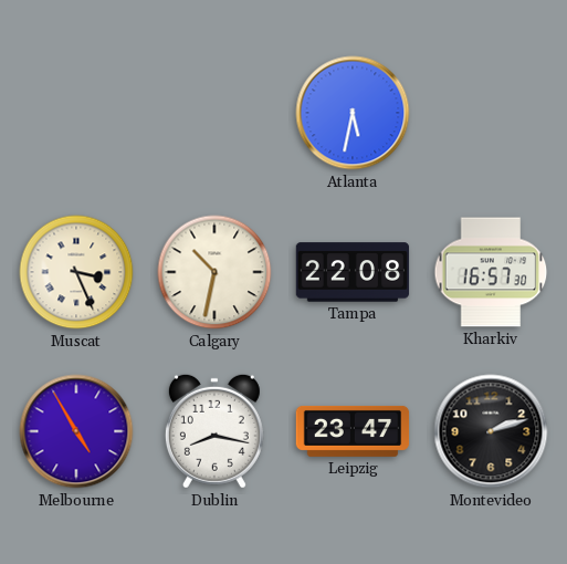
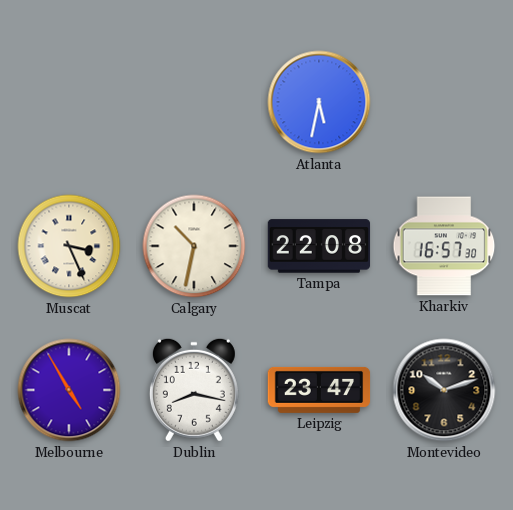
Montevideo: 2:12 -> 10:12 (444, 390)
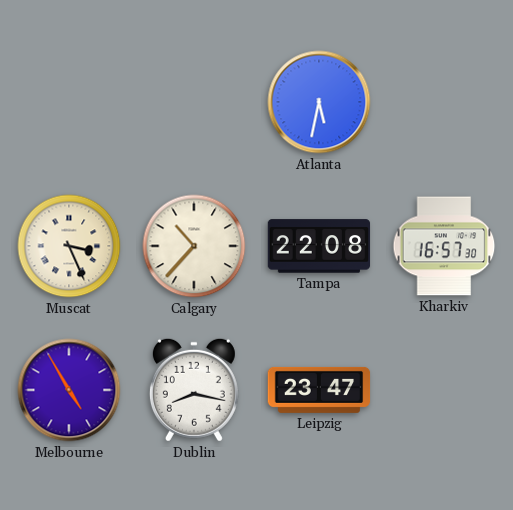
Calgary: 10:32 -> 10:37 (194, 246)
Montevideo: 10:12 -> none (444, 390)
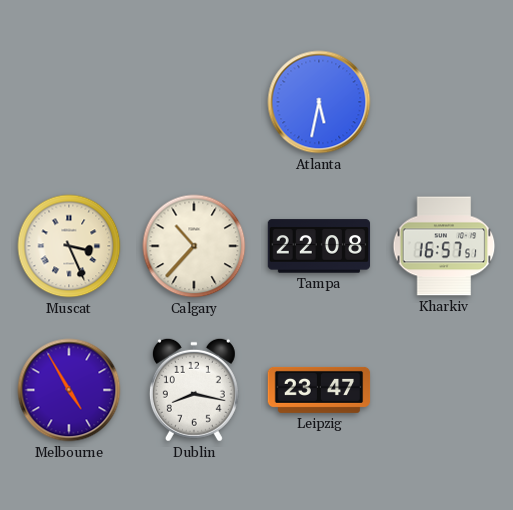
Kharkiv: 16:57:30 -> 16:57:51 (444, 246)
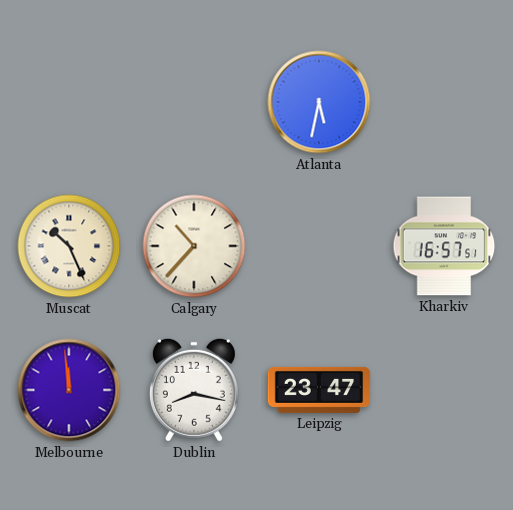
Muscat: 3:26 -> 10:26 (69, 246)
Tampa: 22:08 -> none (319, 246)
Melbourne: 4:55 -> 11:59 (69, 390)
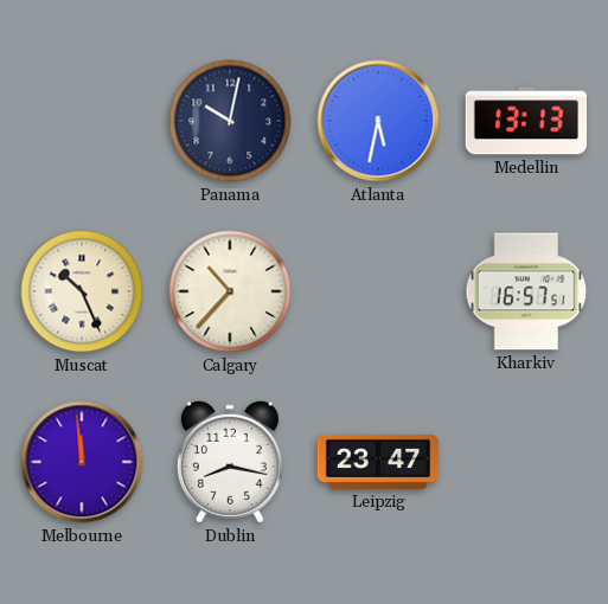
Panama: none -> 10:02 (230, 121)
Medellin: none -> 13:13 (526, 121)
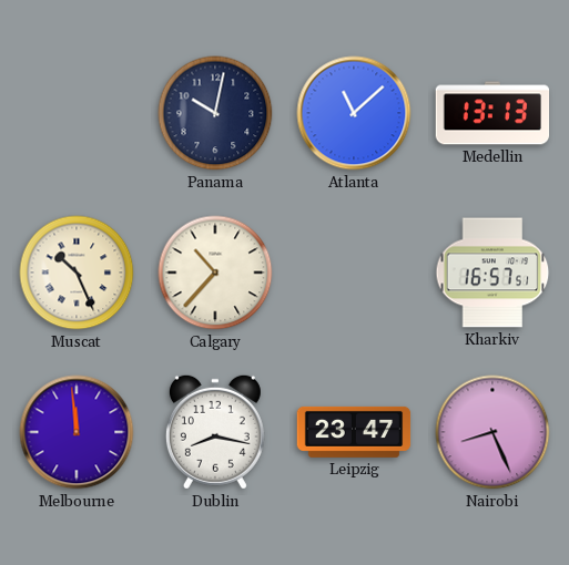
Atlanta: 5:32 -> 11:08 (354, 113)
Nairobi: none -> 8:26 (492, 432)
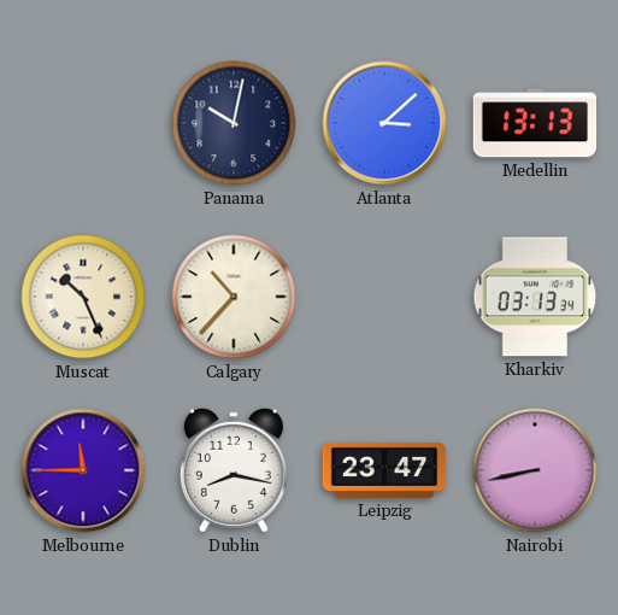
Atlanta: 11:08 -> 3:08 (384, 123)
Kharkiv: 16:57 -> 03:13 (535, 297)
Melbourne: 11:59 -> 11:45 (83, 470)
Nairobi: 8:26 -> 8:43 (535, 470)
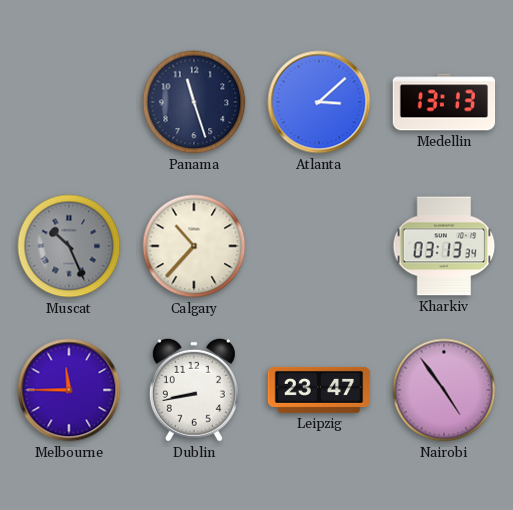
Panama: 10:02 -> 11:27 (194, 102)
Muscat dial: cream -> grey (69, 246)
Dublin: 8:17 -> 8:43 (194, 390)
Nairobi: 8:43 -> 4:54 (444, 390)
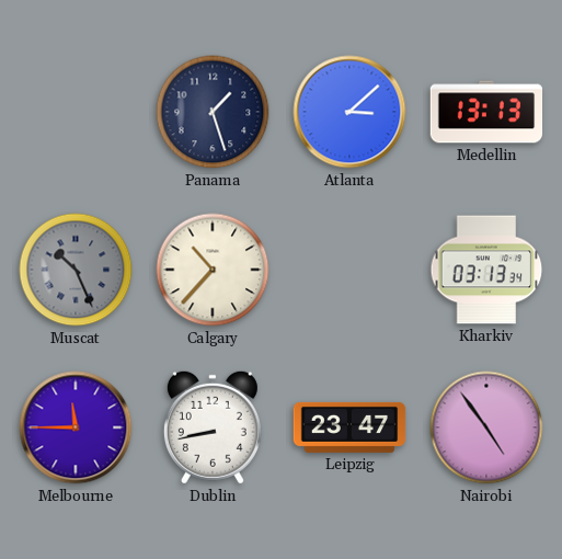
Panama: 11:27 -> 1:27 (213, 112)
